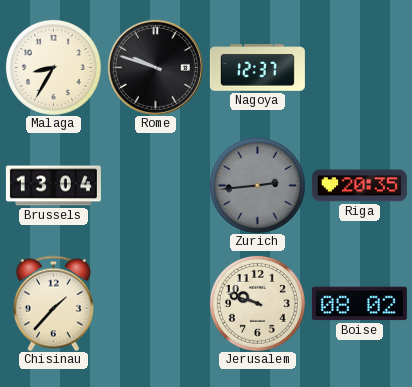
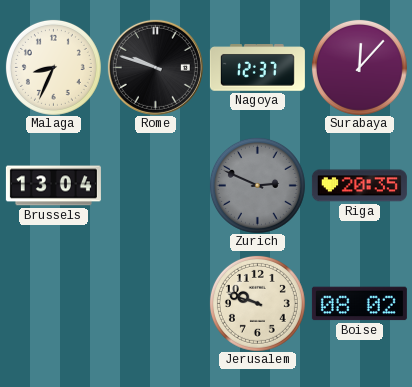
Malaga: 8:35 -> 8:34 (53, 67)
Surabaya: none -> 12:07 (359, 67)
Zurich: 2:44 -> 2:49 (257, 185)
Chisinau: 1:37 -> none (53, 303)
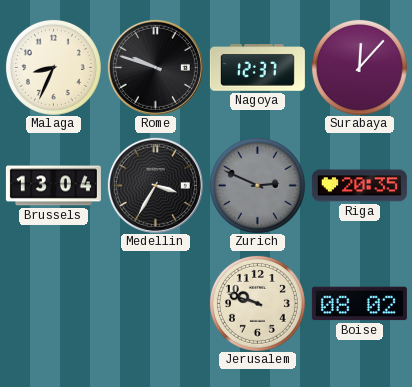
Medellin: none -> 3:35 (155, 185)
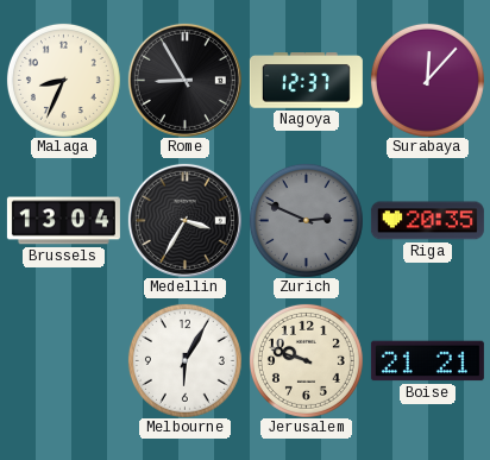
Rome: 9:48 -> 8:55 (184, 80)
Melbourne: none -> 6:05 (184, 360)
Boise: 08:02 -> 21:21 (427, 361)
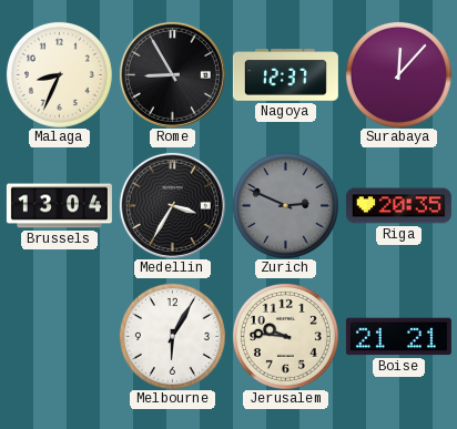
Jerusalem: 9:48 -> 9:46 (285, 336)
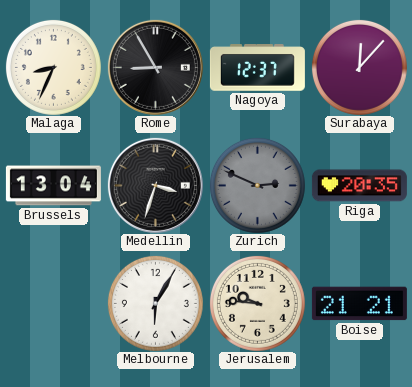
Medellin: 3:35 -> 3:33 (155, 185)
